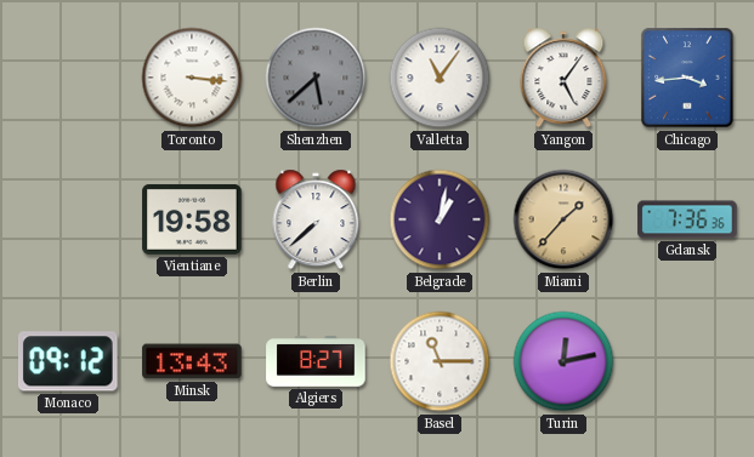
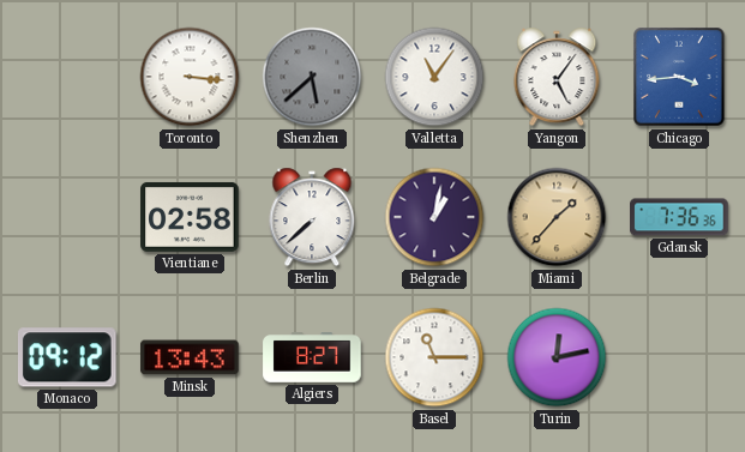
Vientiane: 19:58 -> 02:58 (190, 217)
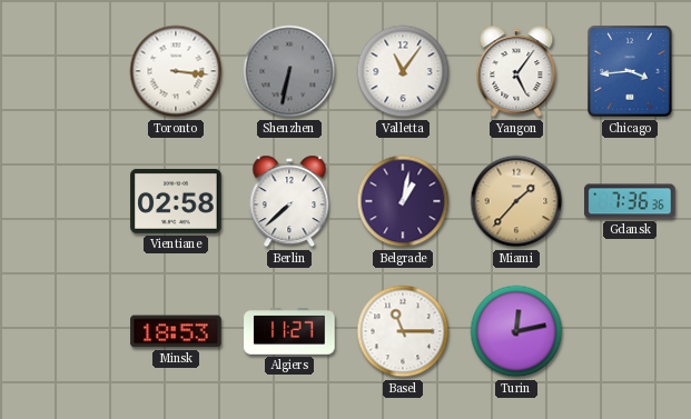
Shenzhen: 5:38 -> 6:32 (289, 71)
Monaco: 09:12 -> none (67, 357)
Minsk: 13:43 -> 18:53 (176, 331)
Algiers: 8:27 -> 11:27 (289, 332)
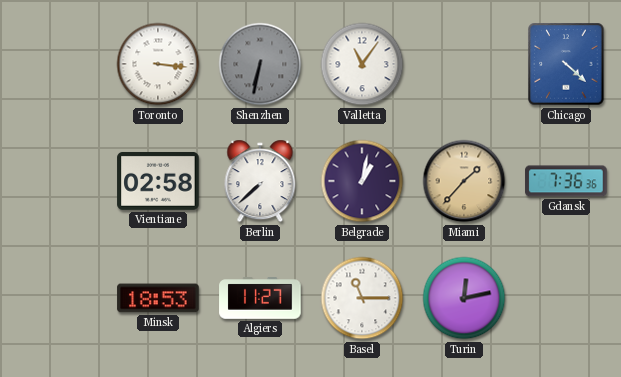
Yangon: 5:06 -> none (516, 71)
Chicago: 3:44 -> 4:22 (566, 64)
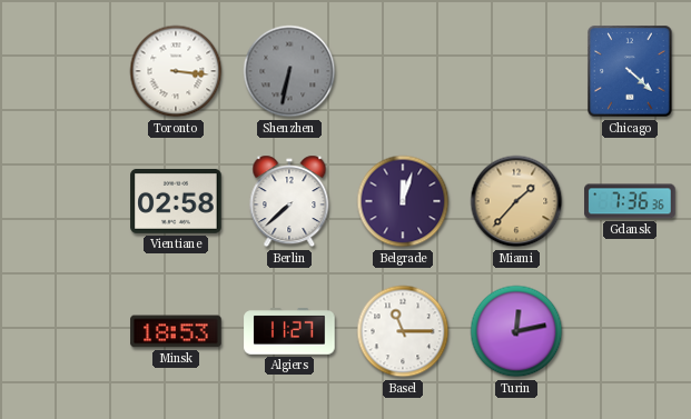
Valletta: 11:06 -> none (362, 64)
Belgrade: 1:02 -> 12:03 (403, 201)
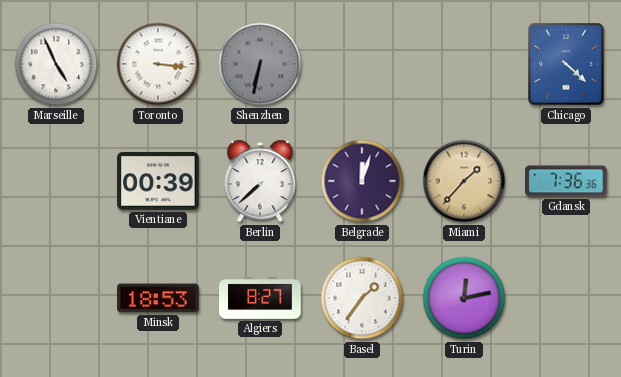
Marseille: none -> 4:56 (56, 64)
Vientiane: 02:58 -> 00:39 (158, 181)
Algiers: 11:27 -> 8:27 (260, 299)
Basel: 11:15 -> 1:36 (362, 298)
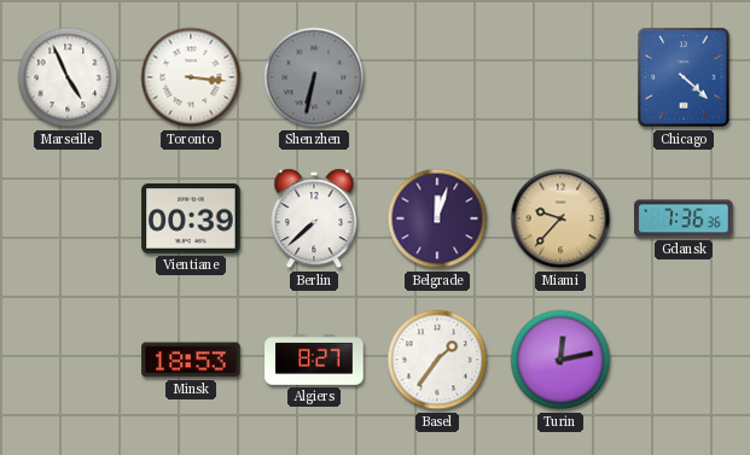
Miami: 1:37 -> 9:37 (560, 218)
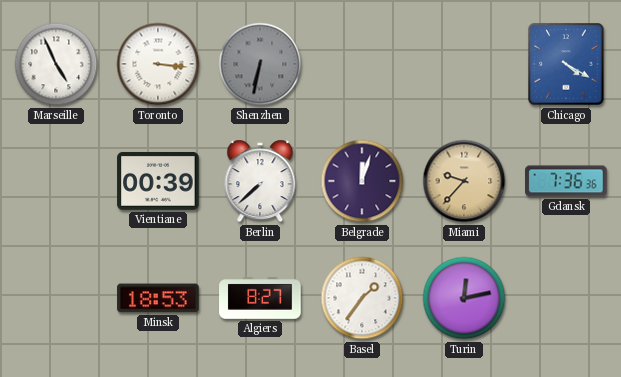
Chicago: 4:22 -> 4:20 (566, 64)
